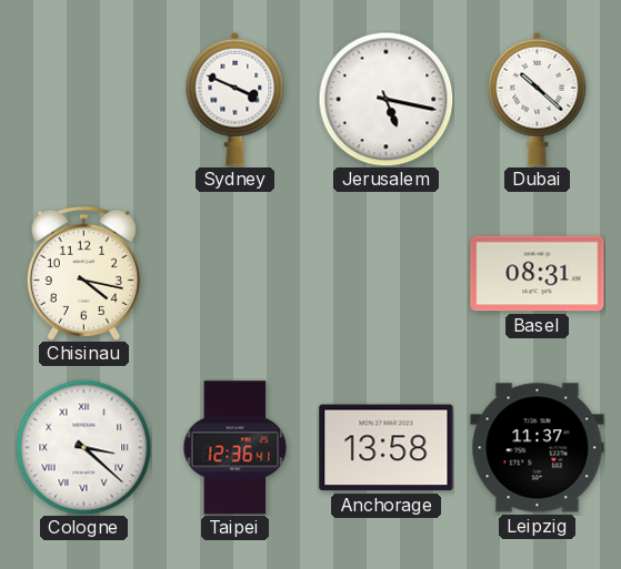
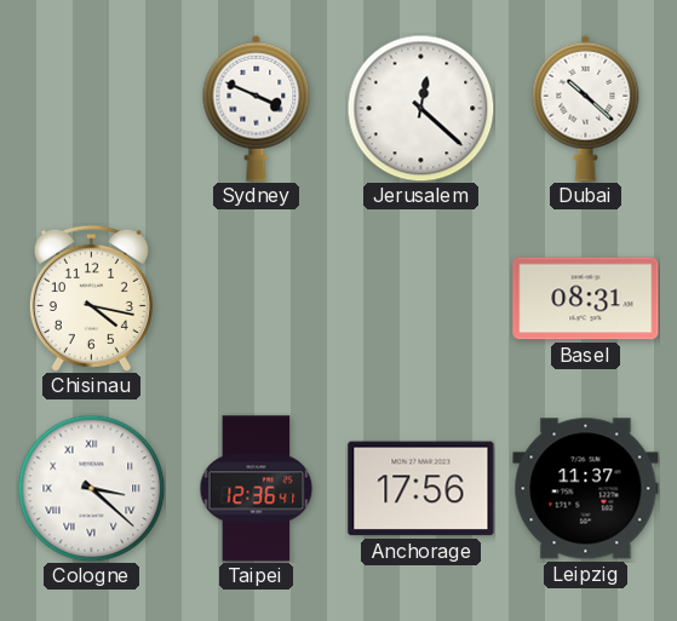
Jerusalem: 5:17 -> 12:22 (420, 108)
Anchorage: 13:58 -> 17:56 (421, 489)
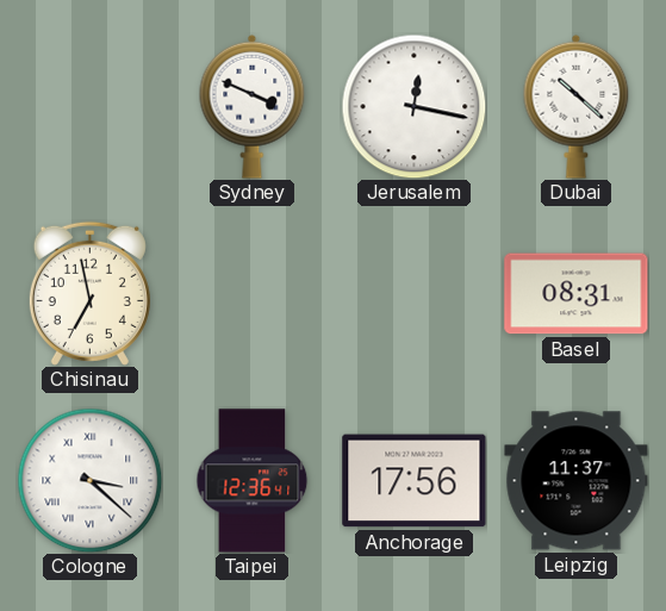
Jerusalem: 12:22 -> 12:17 (413, 106)
Chisinau: 4:17 -> 6:58 (89, 293)
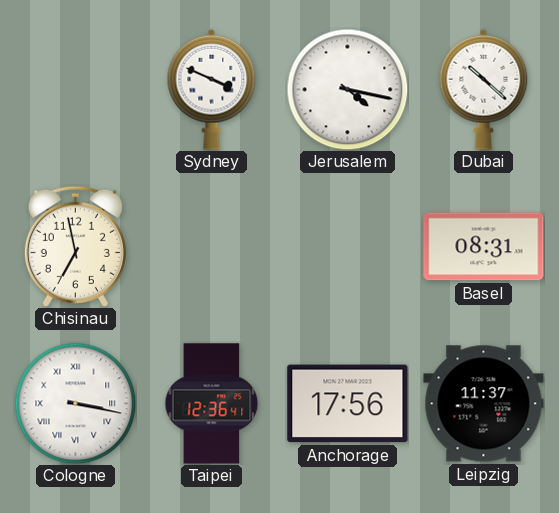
Jerusalem: 12:17 -> 4:17 (347, 89)
Cologne: 3:22 -> 3:17 (75, 403)
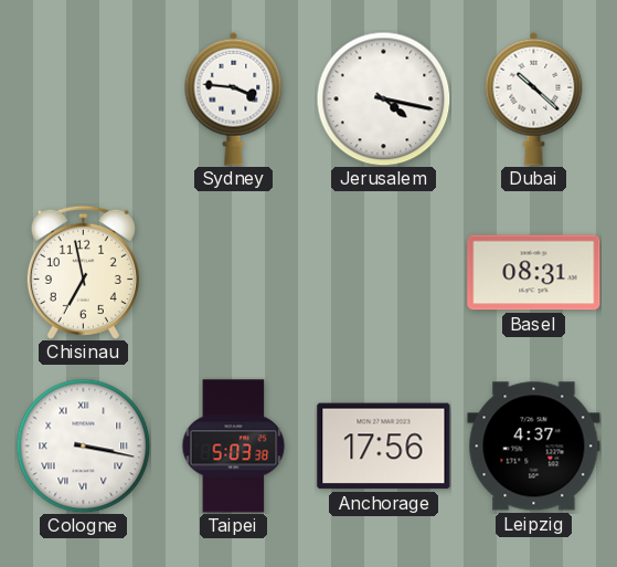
Sydney: 3:49 -> 3:46 (234, 98)
Taipei: 12:36 -> 5:03 (234, 447)
Leipzig: 11:37 -> 4:37 (534, 447)
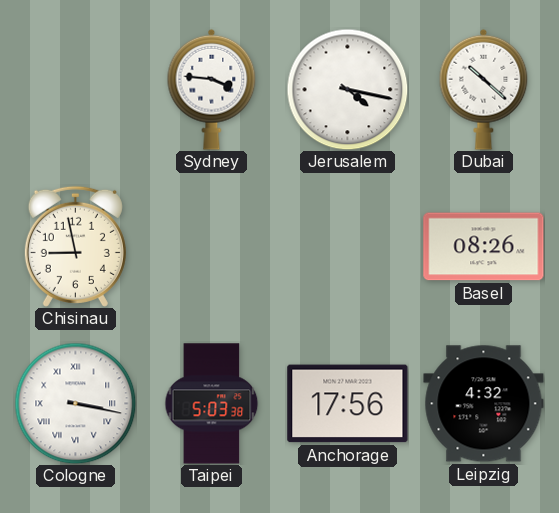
Chisinau: 6:58 -> 8:58 (75, 246)
Basel: 08:31 -> 08:26 (484, 247)
Leipzig: 4:37 -> 4:32 (484, 404)
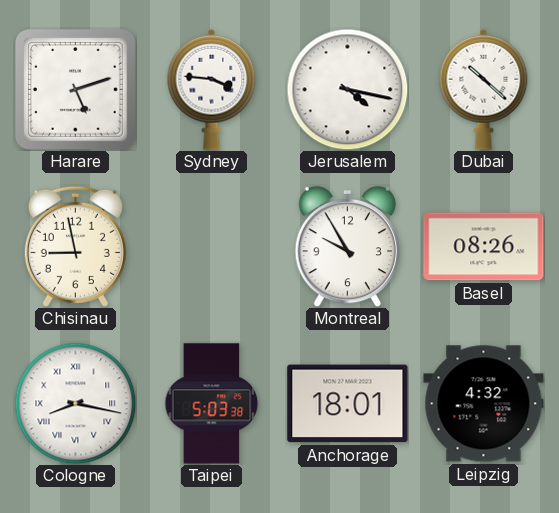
Harare: none -> 5:12 (76, 90)
Montreal: none -> 9:55 (347, 246)
Cologne: 3:17 -> 8:17 (75, 403)
Anchorage: 17:56 -> 18:01 (348, 404)
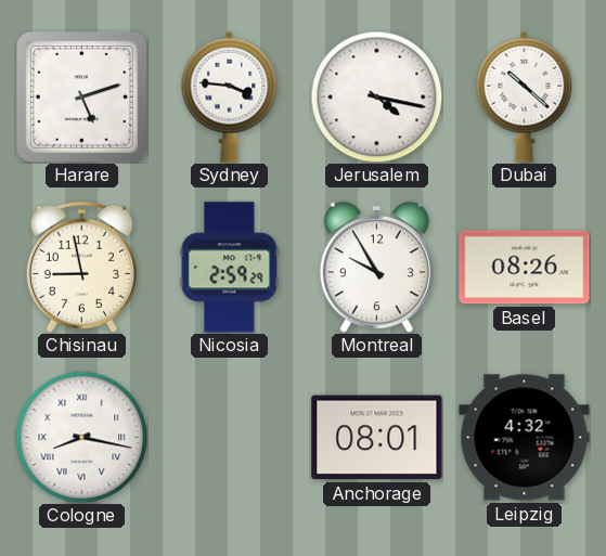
Nicosia: none -> 2:59 (230, 268)
Taipei: 5:03 -> none (212, 404)
Anchorage: 18:01 -> 08:01 (377, 438)
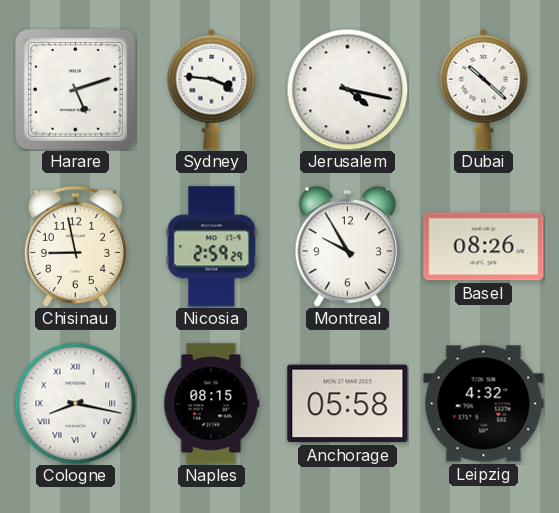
Naples: none -> 08:15 (212, 404)
Anchorage: 08:01 -> 05:58 (348, 404)
